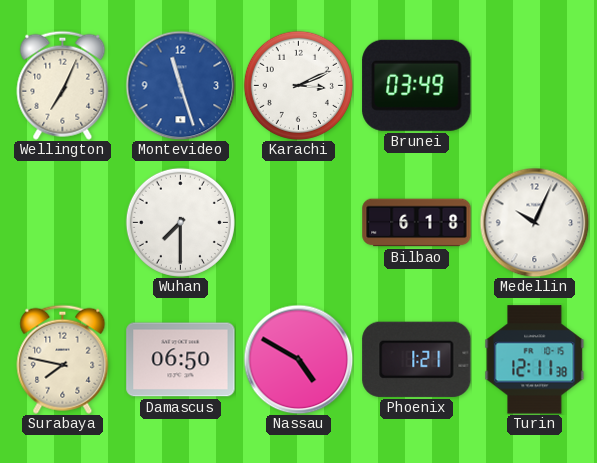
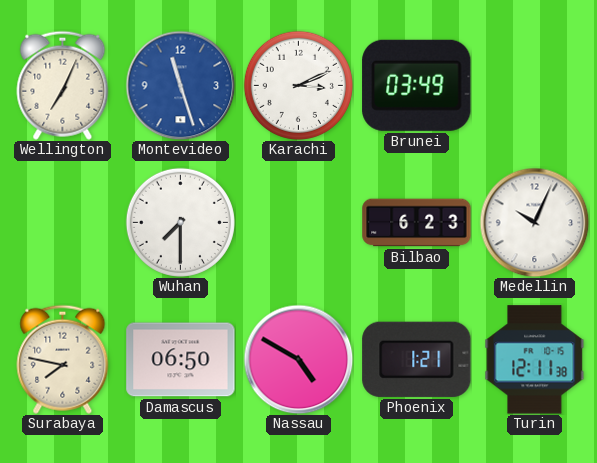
Bilbao: 6:18 -> 6:23 (417, 223)
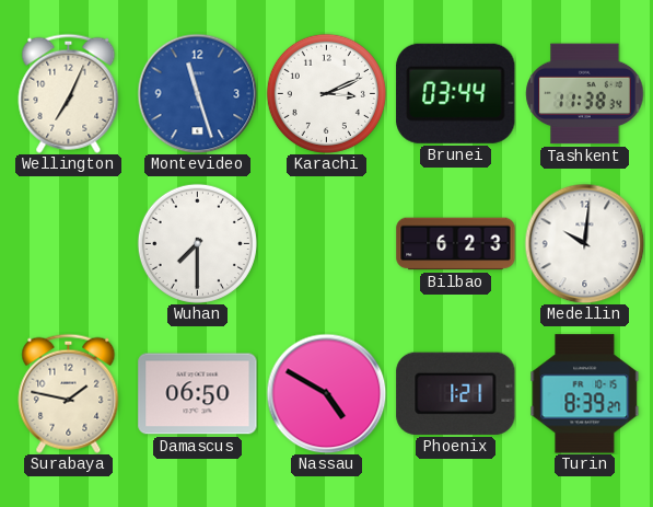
Brunei: 03:49 -> 03:44 (456, 93)
Tashkent: none -> 11:38 (585, 94)
Medellin: 10:04 -> 10:01 (584, 243)
Surabaya: 7:47 -> 1:47 (69, 393)
Turin: 12:11 -> 8:39 (585, 394)
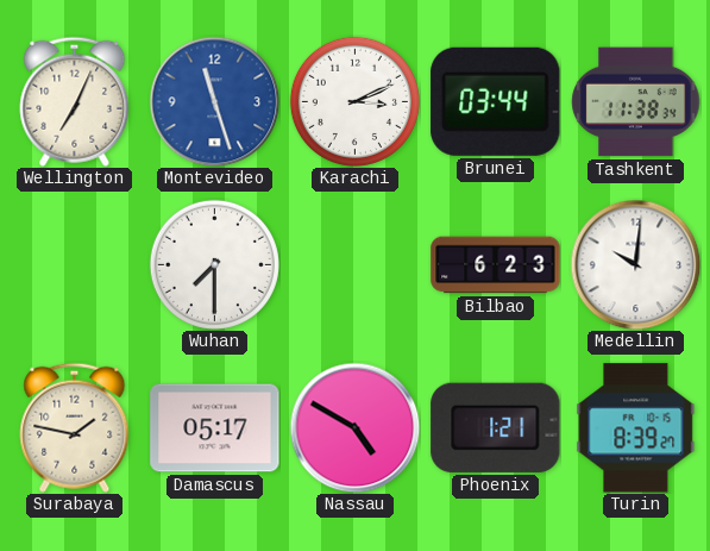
Damascus: 06:50 -> 05:17 (215, 428)
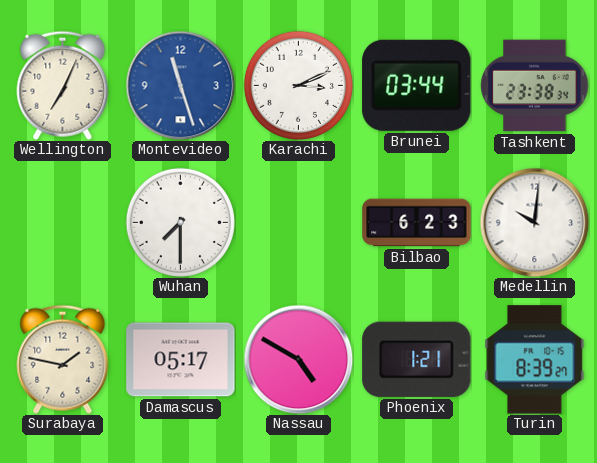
Tashkent: 11:38 -> 23:38 (535, 86)
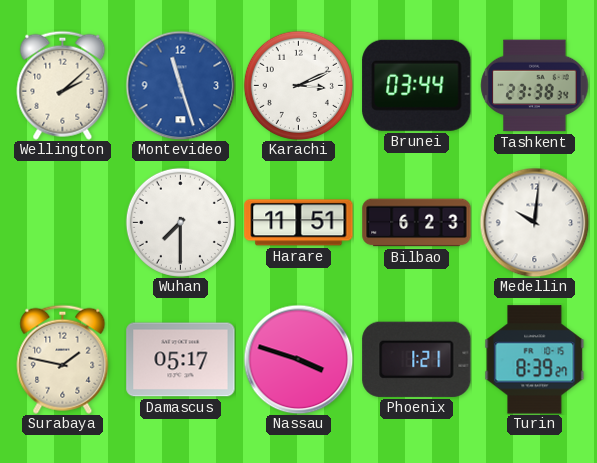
Wellington: 7:04 -> 2:08 (63, 85)
Harare: none -> 11:51 (299, 223)
Nassau: 4:50 -> 3:48 (298, 359)
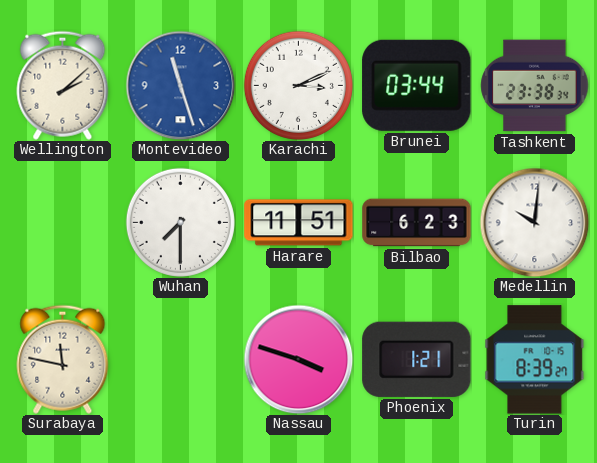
Surabaya: 1:47 -> 11:47 (63, 359)
Damascus: 05:17 -> none (181, 360)
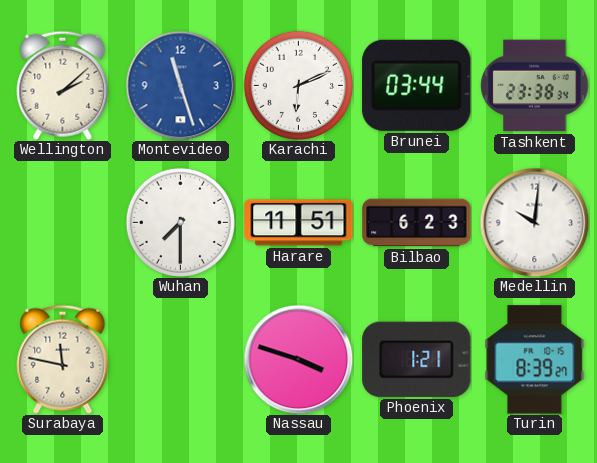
Karachi: 3:11 -> 6:11 (298, 85)
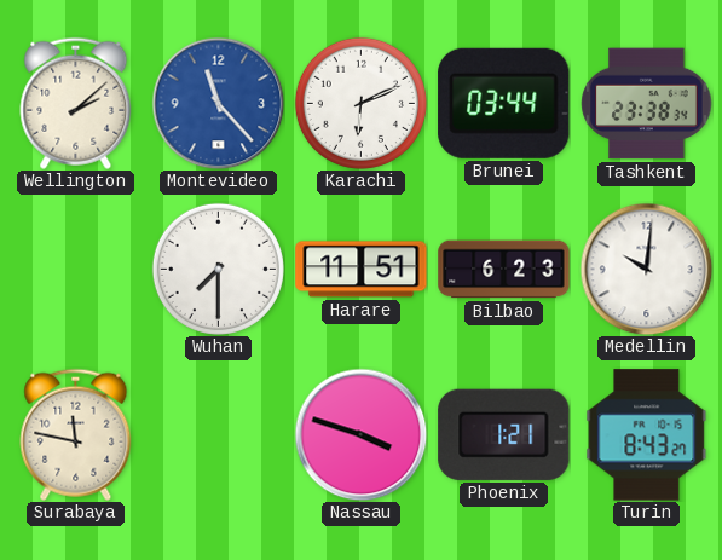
Montevideo: 11:27 -> 11:23 (218, 103)
Turin: 8:39 -> 8:43 (647, 435)
